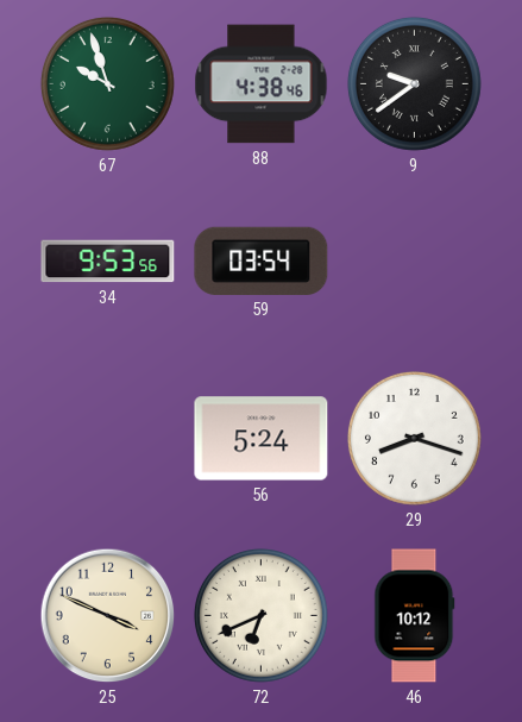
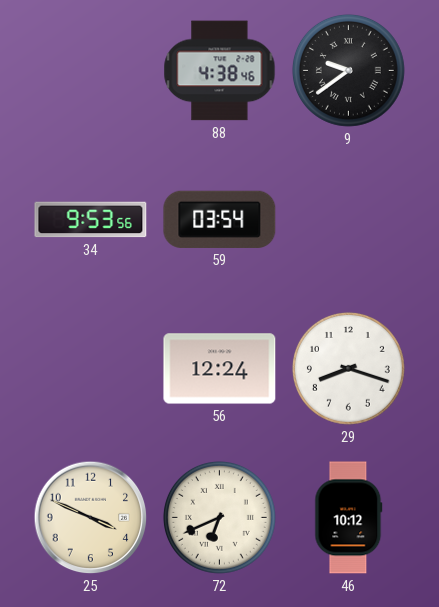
67: 9:57 -> none (107, 83)
56: 5:24 -> 12:24 (220, 369)
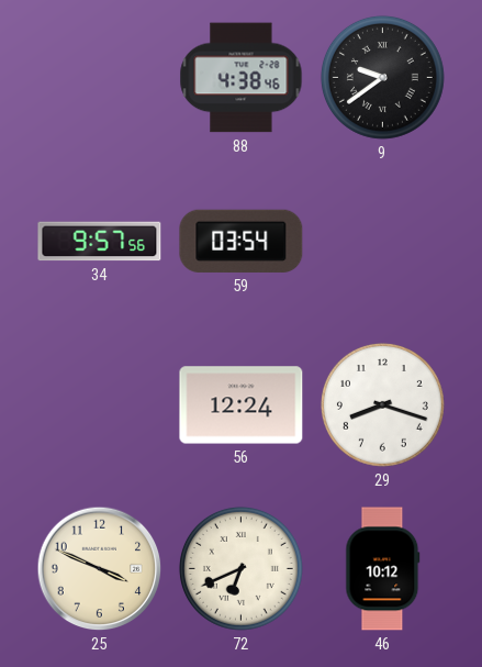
34: 9:53 -> 9:57 (100, 242)
